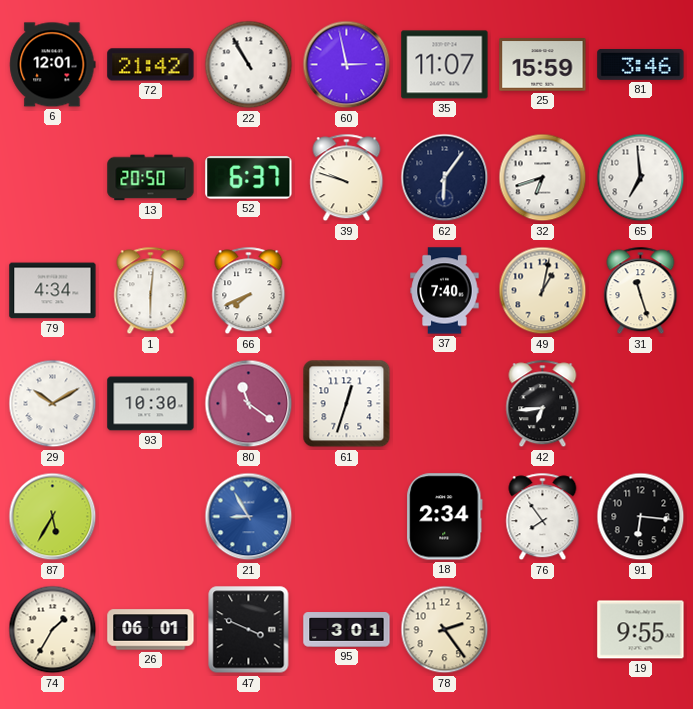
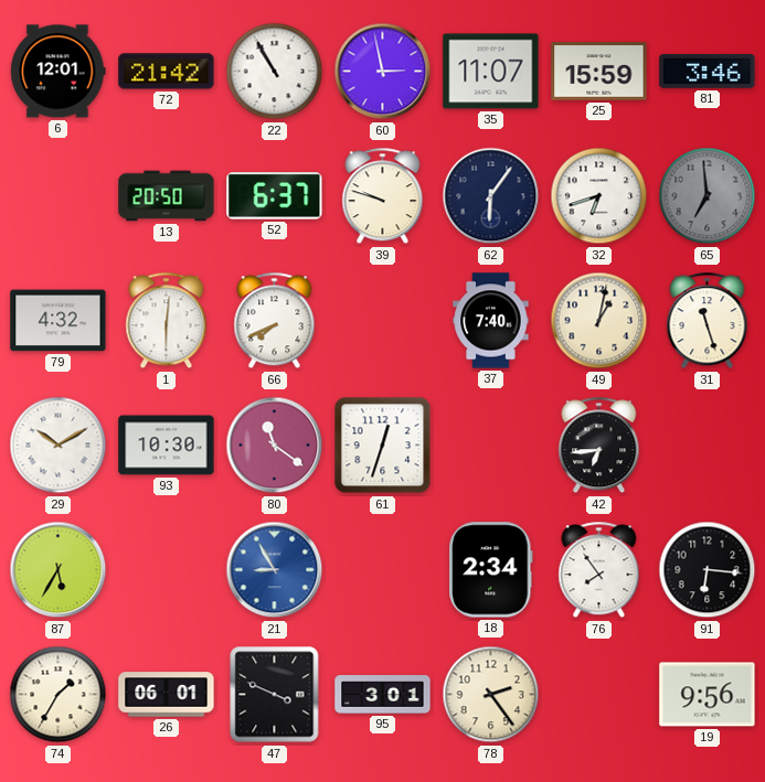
65 dial: white -> grey (708, 196)
79: 4:34 -> 4:32 (59, 321)
19: 9:55 -> 9:56 (708, 695)
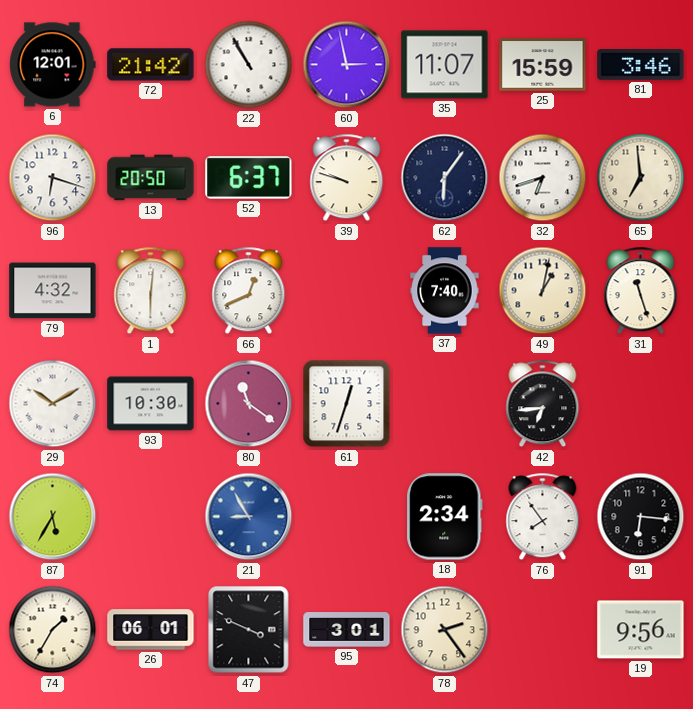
96: none -> 6:18 (53, 178)
65 dial: grey -> cream (641, 178)
66: 7:41 -> 12:41 (249, 291)
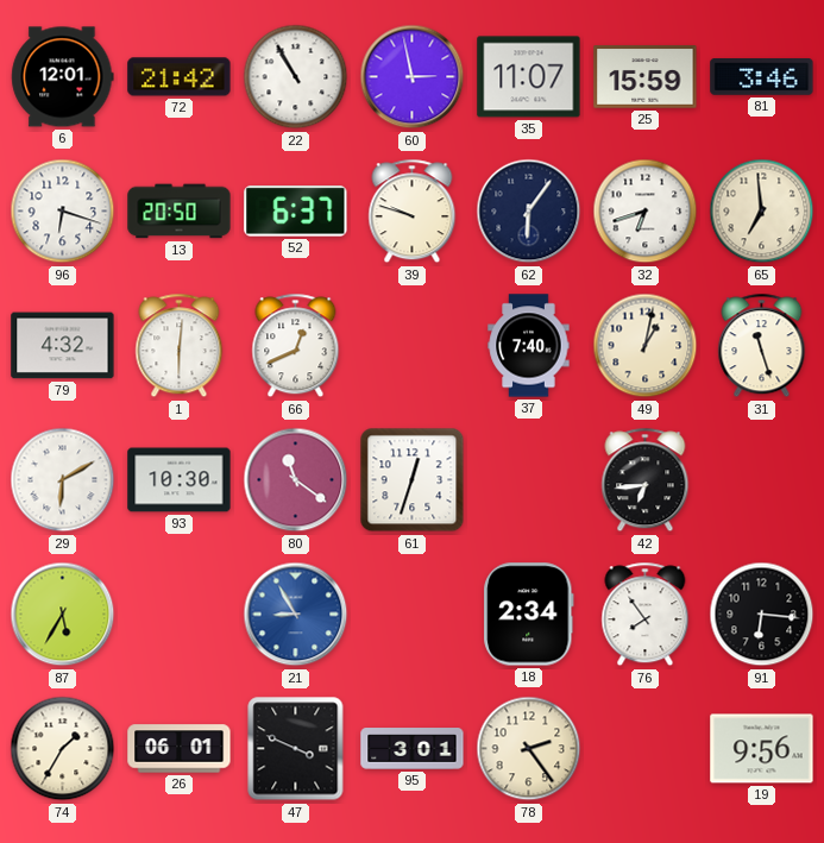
29: 10:10 -> 6:10 (63, 480)
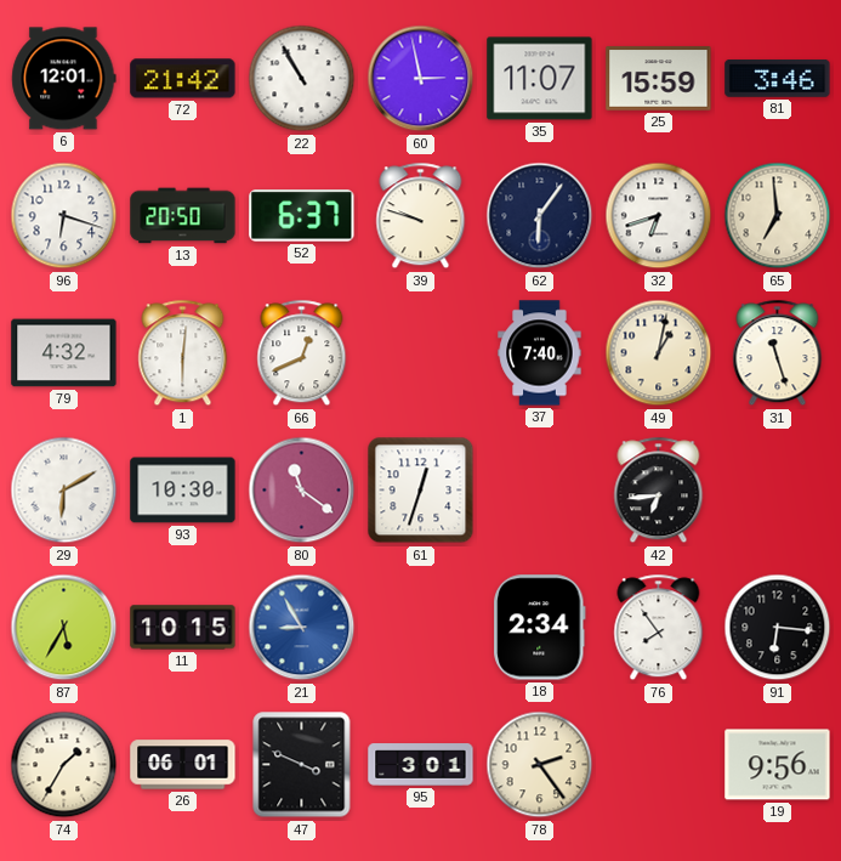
11: none -> 10:15 (183, 628)
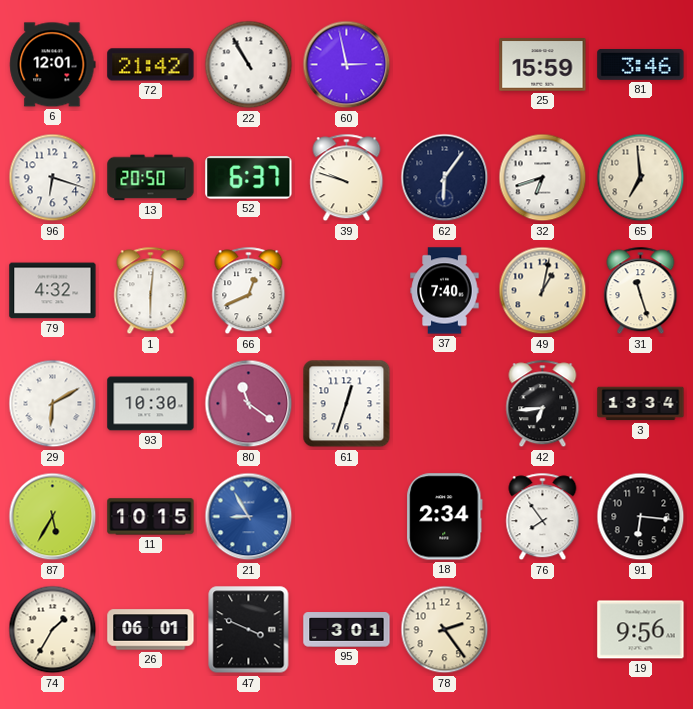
35: 11:07 -> none (540, 79)
3: none -> 13:34 (641, 404)
